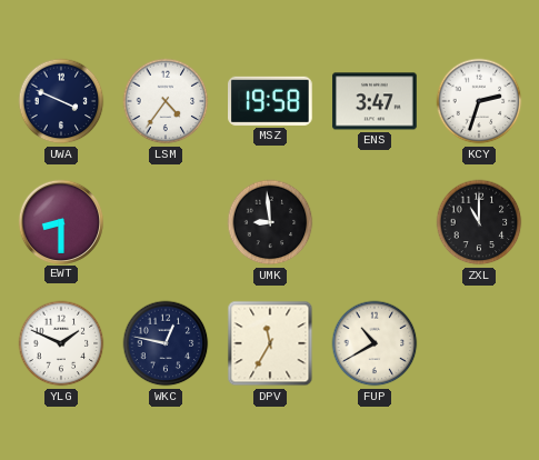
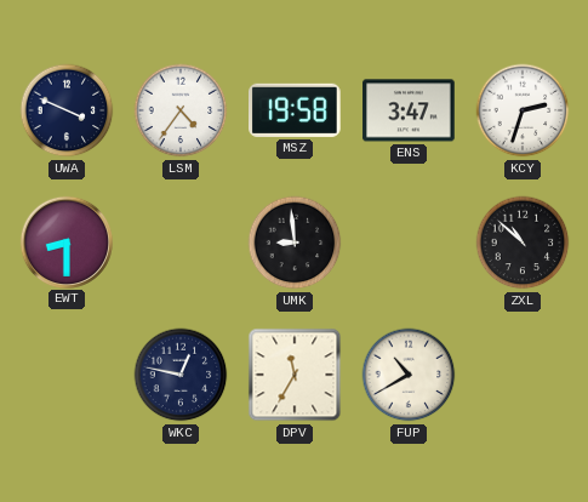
ZXL: 11:00 -> 10:52 (523, 243)
YLG: 1:49 -> none (61, 343)
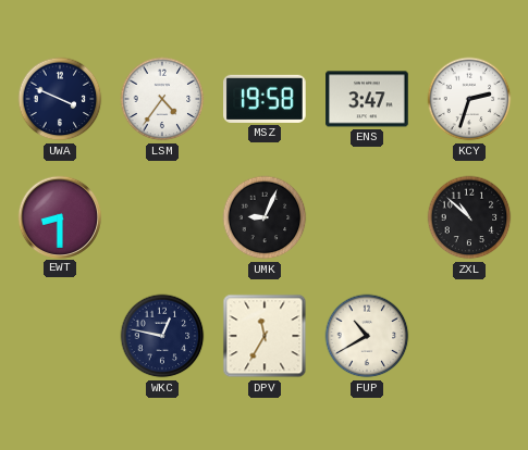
UMK: 8:59 -> 9:04 (265, 217)
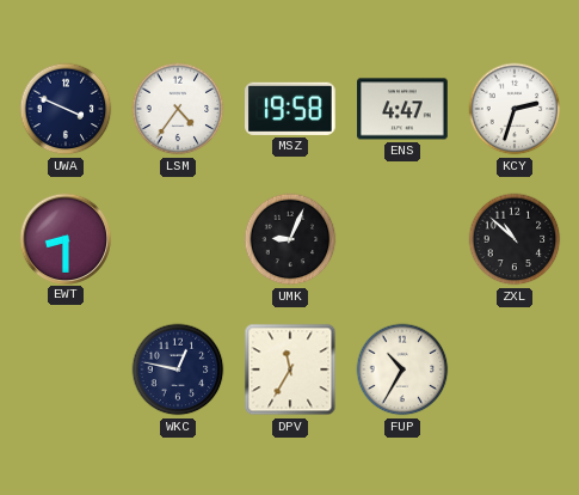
ENS: 3:47 -> 4:47 (402, 109)
FUP: 10:40 -> 10:35 (402, 369)
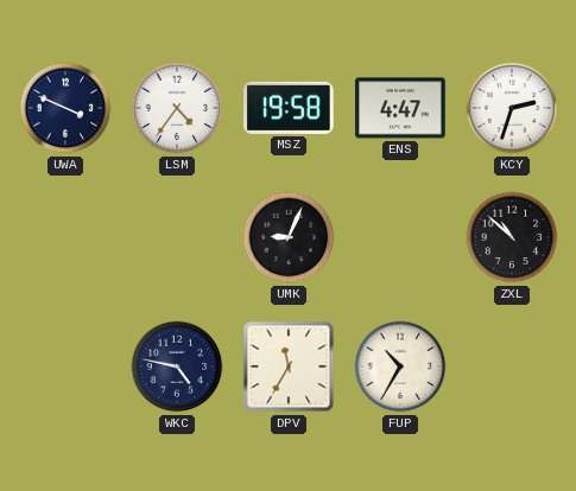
EWT: 8:30 -> none (64, 238)
WKC: 12:47 -> 4:47 (177, 366)
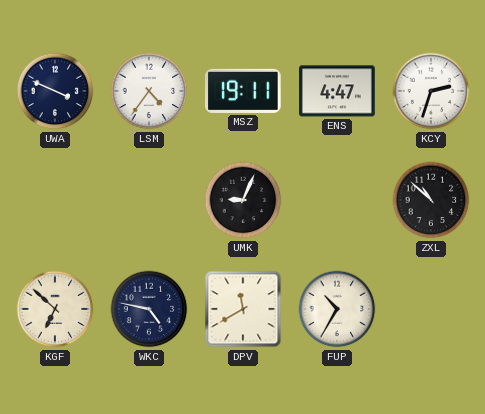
MSZ: 19:58 -> 19:11 (244, 91)
KGF: none -> 6:52 (55, 309)
DPV: 11:35 -> 11:40 (243, 309)
